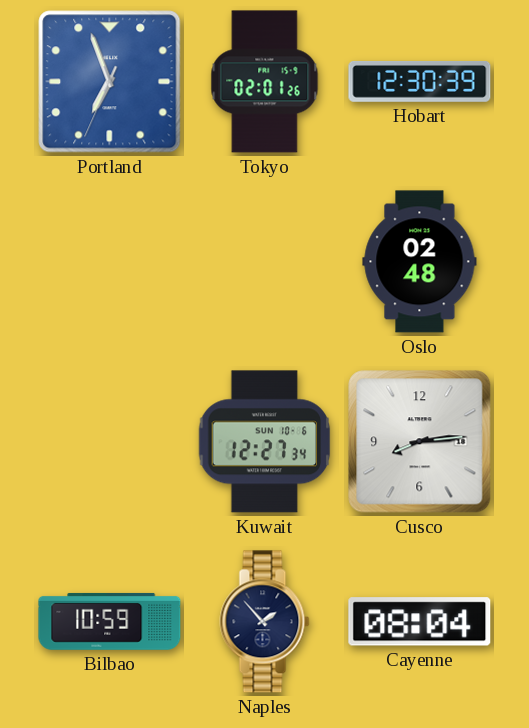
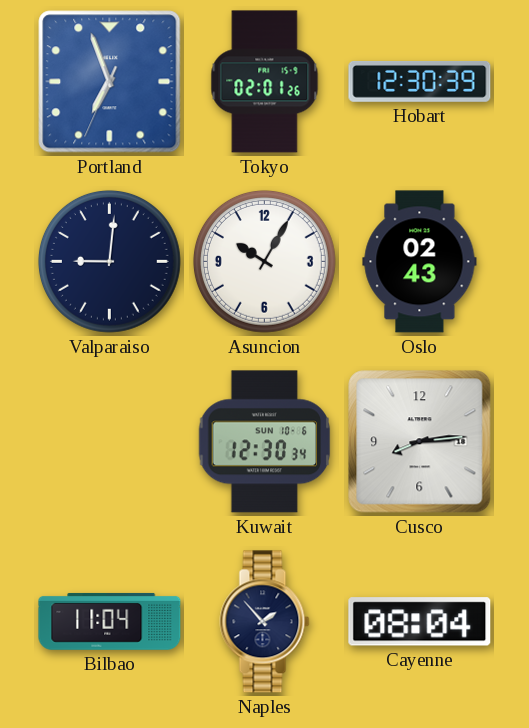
Valparaiso: none -> 9:01 (109, 261)
Asuncion: none -> 10:05 (264, 261)
Oslo: 02:48 -> 02:43 (420, 262)
Kuwait: 12:27 -> 12:30 (265, 442)
Bilbao: 10:59 -> 11:04 (110, 621)
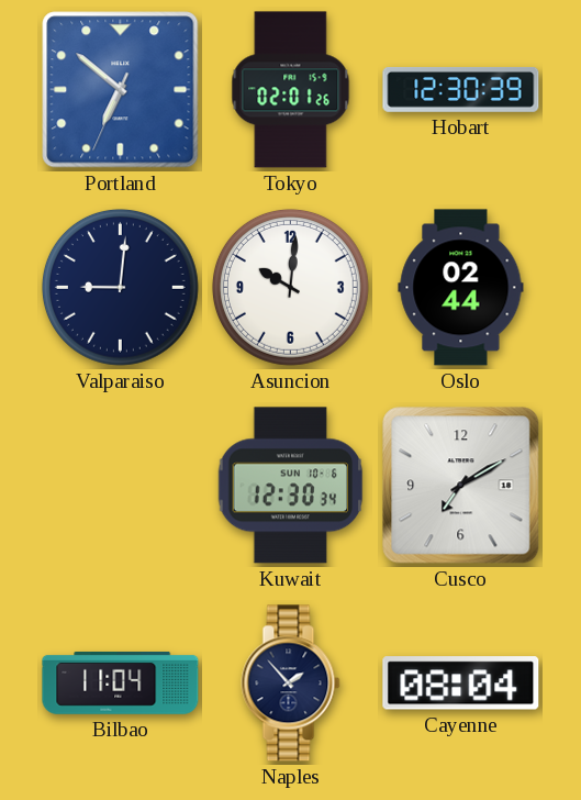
Portland: 6:56 -> 6:51 (121, 90)
Asuncion: 10:05 -> 10:01 (290, 287)
Oslo: 02:43 -> 02:44 (461, 288)
Cusco: 8:14 -> 7:10 (461, 486)
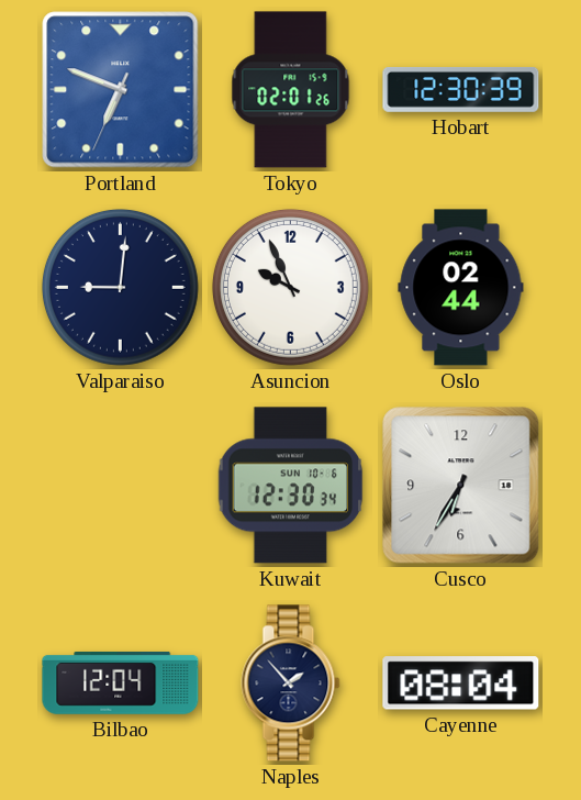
Portland: 6:51 -> 6:48 (121, 90)
Asuncion: 10:01 -> 9:56 (290, 287)
Cusco: 7:10 -> 6:35 (461, 486)
Bilbao: 11:04 -> 12:04 (121, 682)
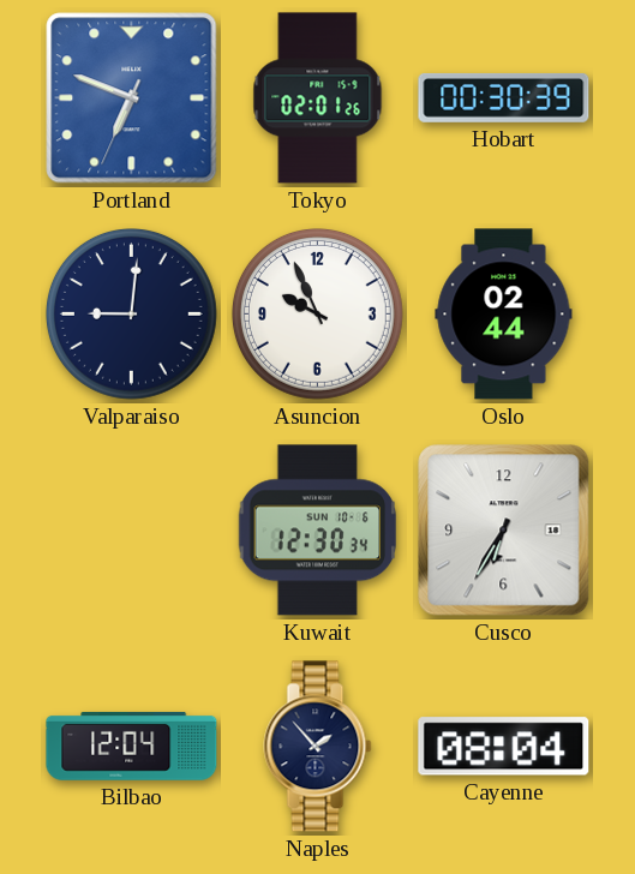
Hobart: 12:30 -> 00:30 (504, 97)
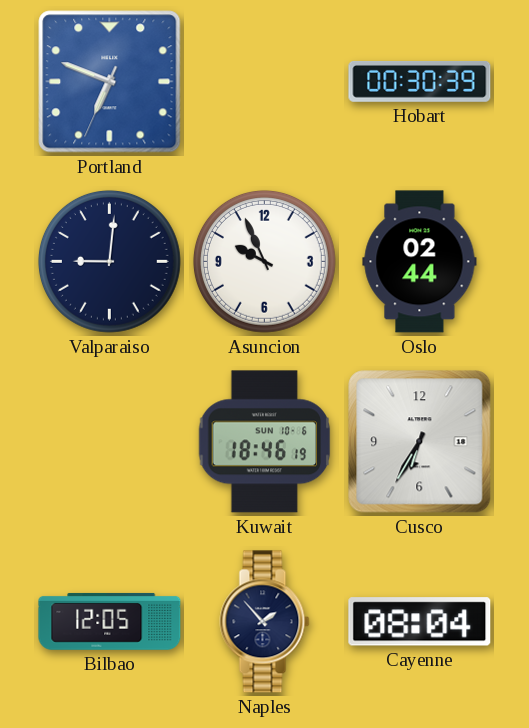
Tokyo: 02:01 -> none (318, 98)
Kuwait: 12:30 -> 18:46 (265, 442)
Bilbao: 12:04 -> 12:05 (110, 621)
